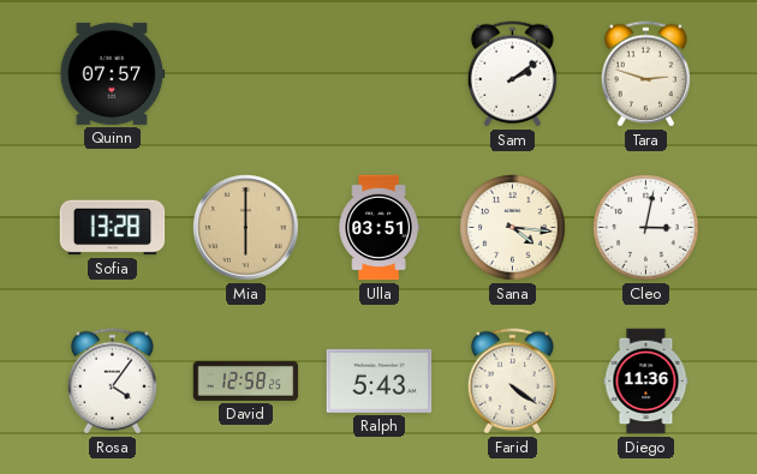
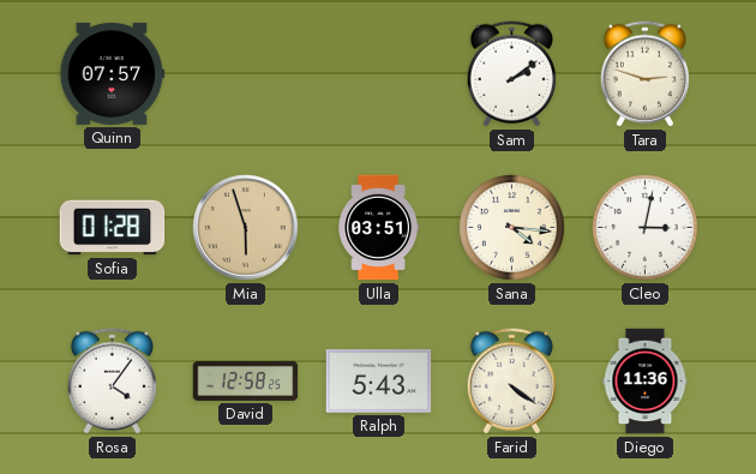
Sofia: 13:28 -> 01:28 (113, 228)
Mia: 6:00 -> 5:57 (246, 228)
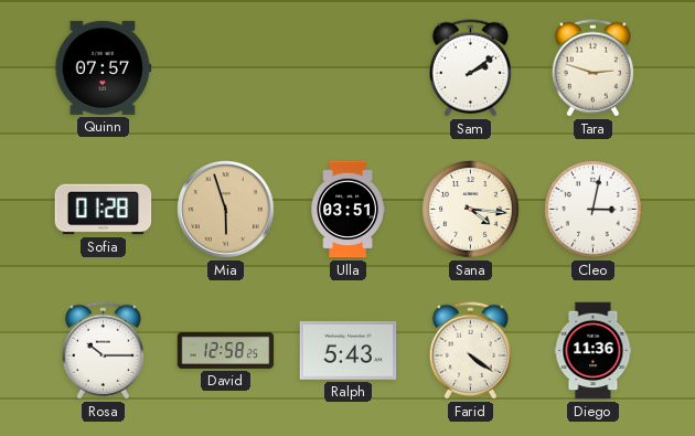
Rosa: 4:06 -> 10:15 (103, 351)
